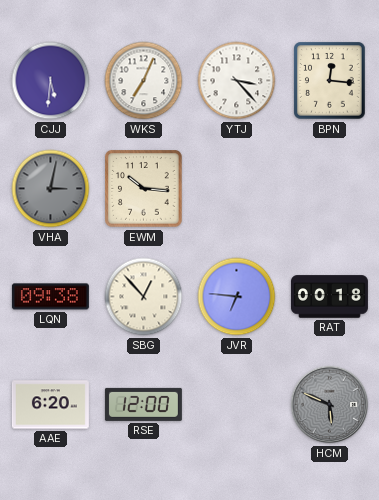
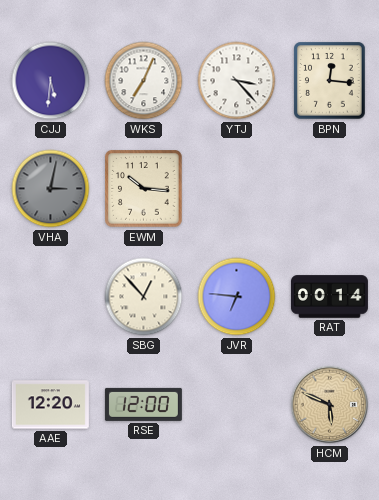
LQN: 09:38 -> none (50, 297)
RAT: 00:18 -> 00:14 (329, 297)
AAE: 6:20 -> 12:20 (50, 405)
HCM dial: grey -> champagne (330, 405)
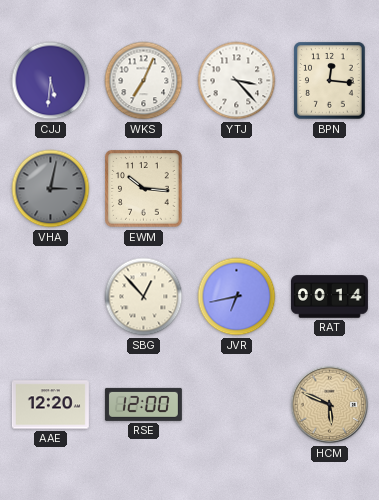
JVR: 6:46 -> 6:43 (237, 297)
